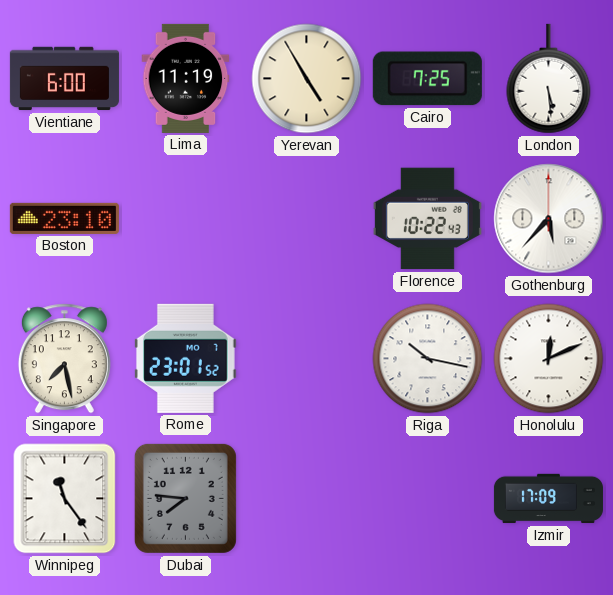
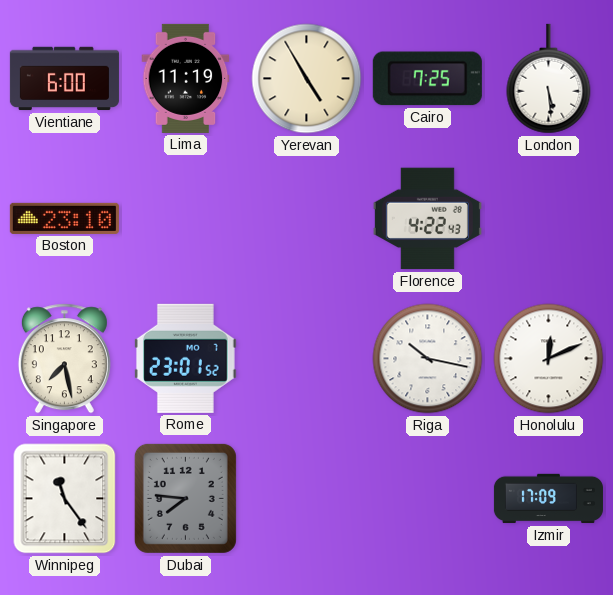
Florence: 10:22 -> 4:22 (427, 219)
Gothenburg: 5:37 -> none (549, 219)
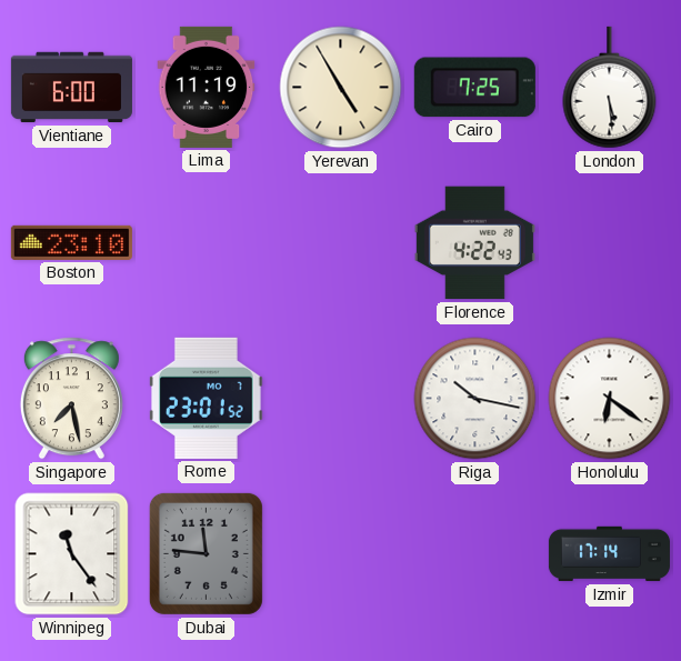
Honolulu: 12:11 -> 6:21 (610, 399)
Dubai: 7:46 -> 11:46 (206, 553)
Izmir: 17:09 -> 17:14 (609, 554)
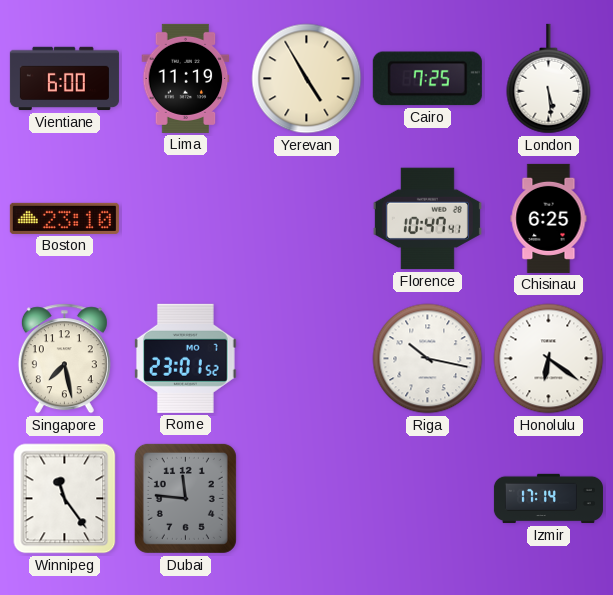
Florence: 4:22 -> 10:47 (427, 219)
Chisinau: none -> 6:25 (549, 218)
